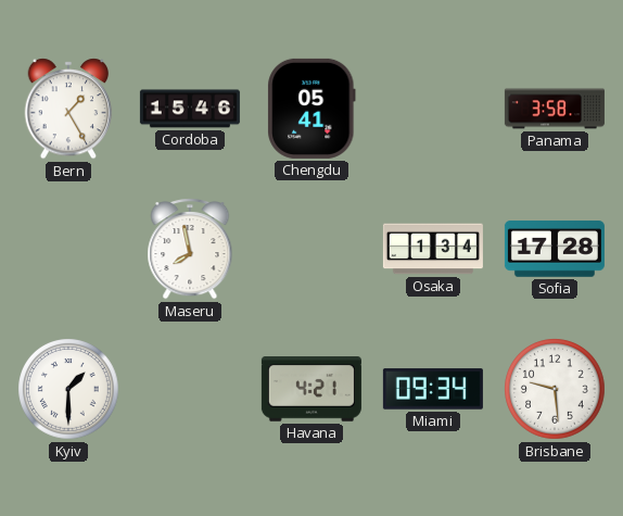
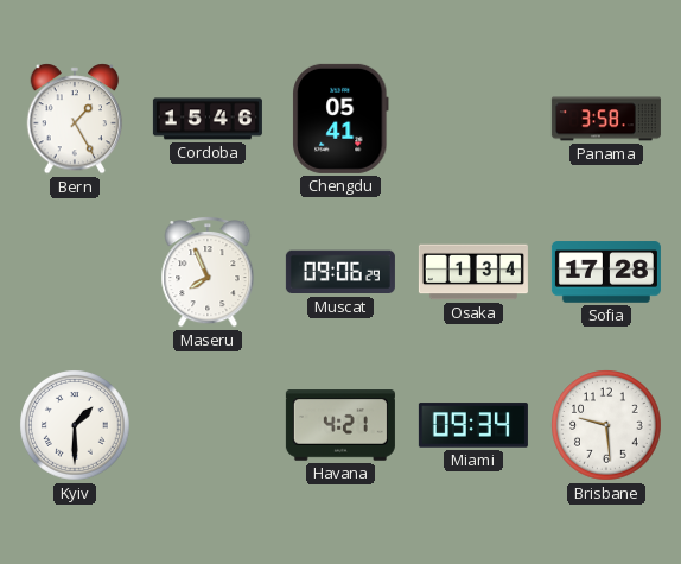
Maseru: 7:58 -> 7:56 (208, 272)
Muscat: none -> 09:06 (340, 272)
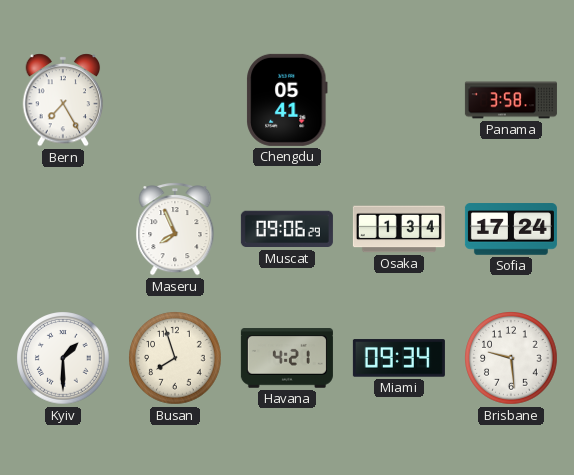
Bern: 1:25 -> 7:25 (63, 100)
Cordoba: 15:46 -> none (208, 119)
Sofia: 17:28 -> 17:24 (511, 229)
Busan: none -> 7:57 (175, 358)
